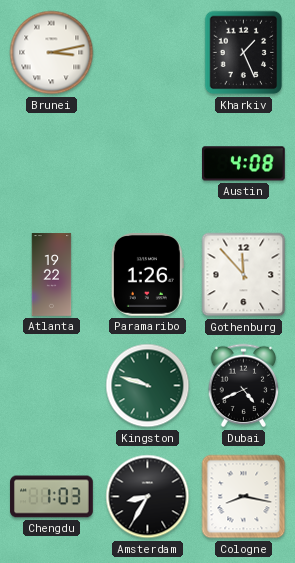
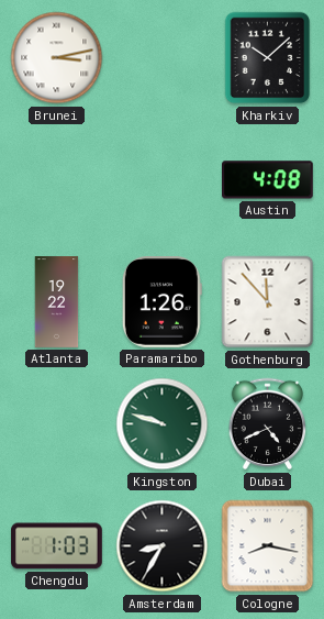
Kharkiv: 1:26 -> 10:08 (268, 58)
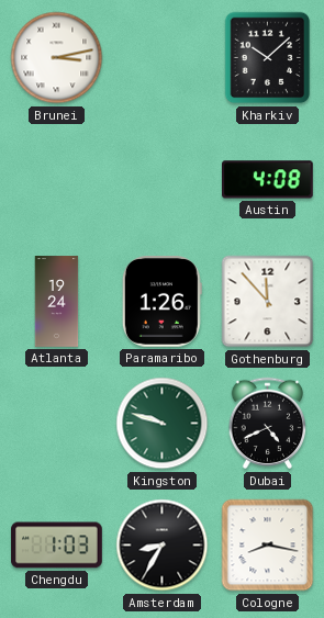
Atlanta: 19:22 -> 19:24 (57, 302)
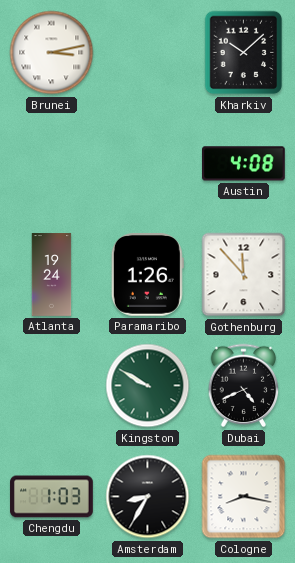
Kingston: 9:48 -> 9:50 (148, 386)
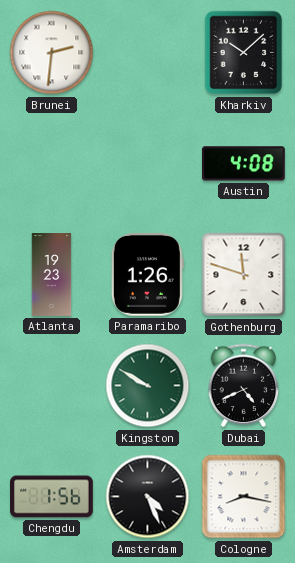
Brunei: 3:13 -> 2:31 (52, 53)
Atlanta: 19:24 -> 19:23 (52, 275)
Gothenburg: 11:53 -> 11:48 (244, 275)
Chengdu: 1:03 -> 1:56 (52, 497)
Amsterdam: 8:35 -> 4:26 (148, 497)
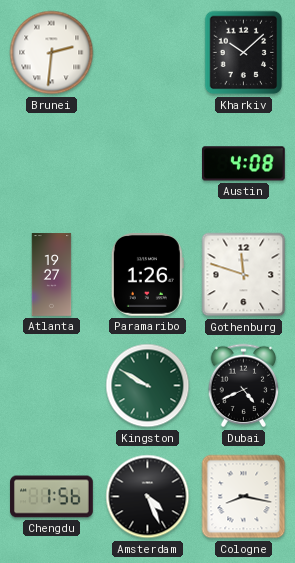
Atlanta: 19:23 -> 19:27 (52, 275)
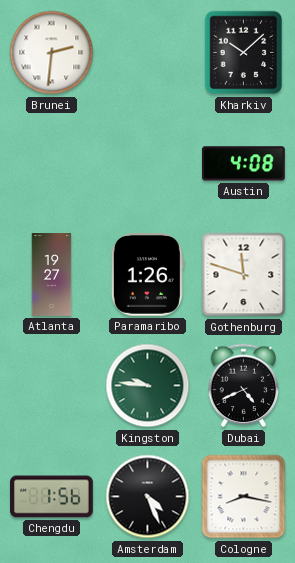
Kingston: 9:50 -> 9:46 (148, 386)
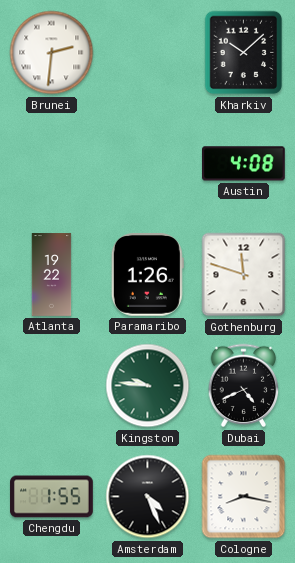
Atlanta: 19:27 -> 19:22 (52, 275)
Chengdu: 1:56 -> 1:55 (52, 497)
